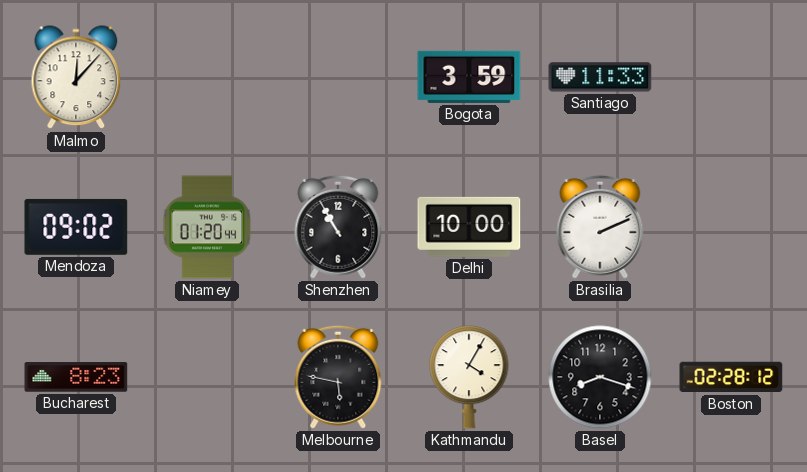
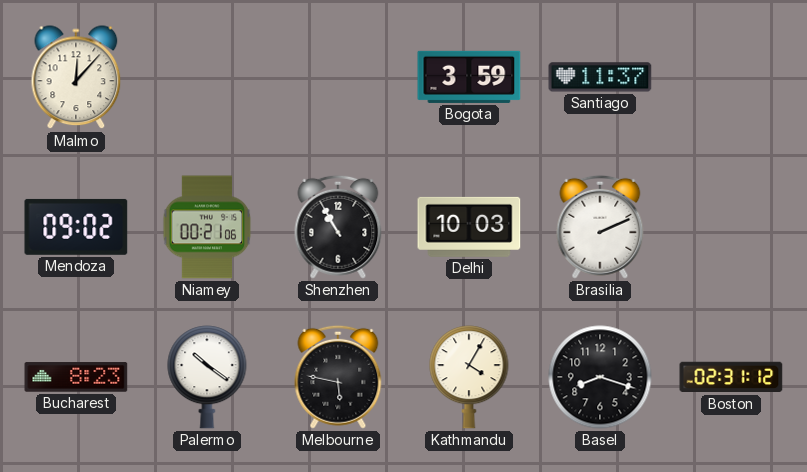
Santiago: 11:33 -> 11:37 (600, 77)
Niamey: 01:20 -> 00:21 (207, 227)
Delhi: 10:00 -> 10:03 (469, 227)
Palermo: none -> 10:21 (207, 377)
Boston: 02:28 -> 02:31 (731, 377)
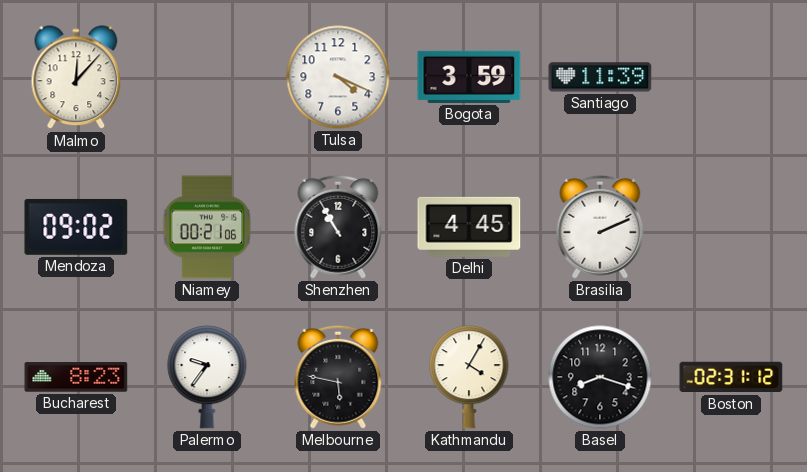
Tulsa: none -> 4:19 (338, 77)
Santiago: 11:37 -> 11:39 (600, 77)
Delhi: 10:03 -> 4:45 (469, 227)
Palermo: 10:21 -> 9:36 (207, 377)
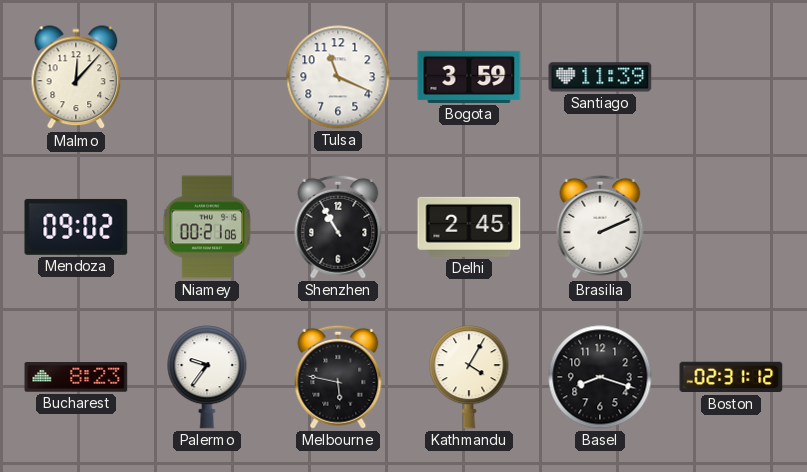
Tulsa: 4:19 -> 11:19 (338, 77)
Delhi: 4:45 -> 2:45 (469, 227)
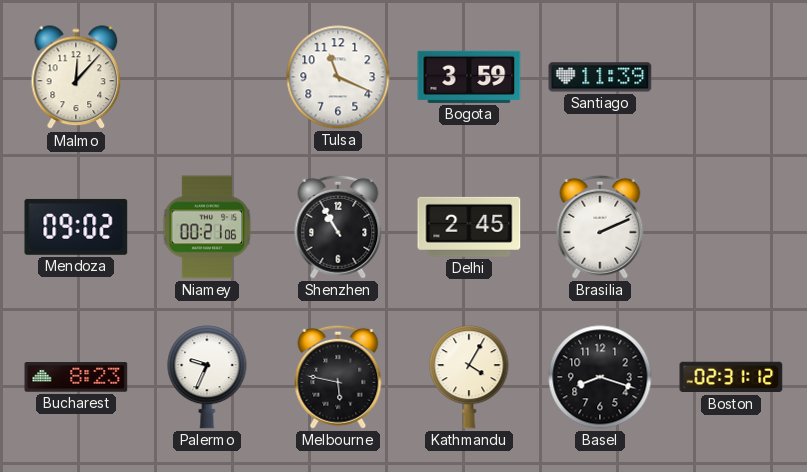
Palermo: 9:36 -> 9:34 (207, 377)
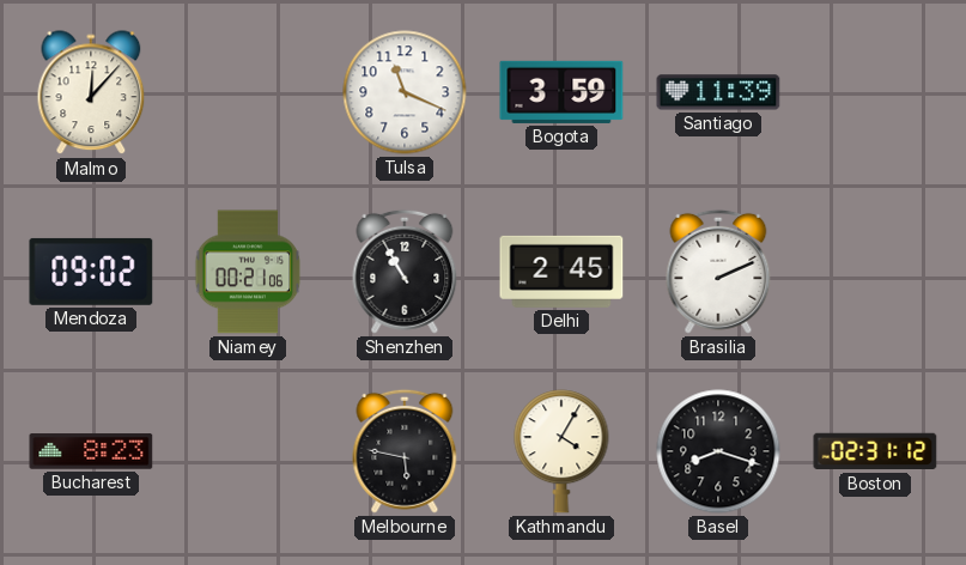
Palermo: 9:34 -> none (207, 377)
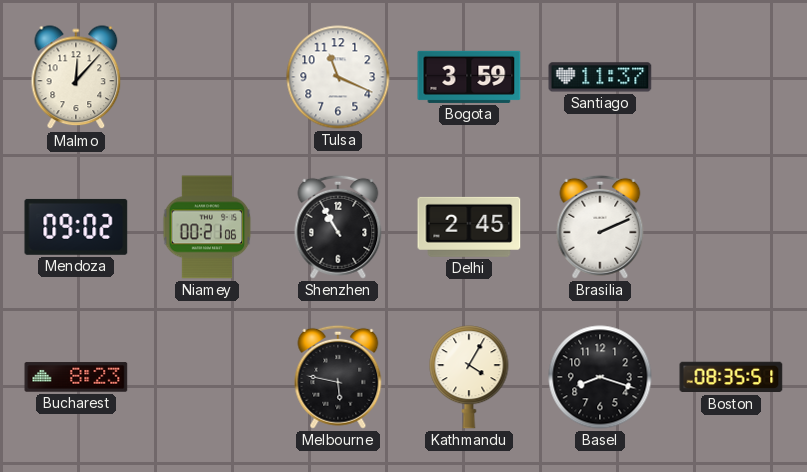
Santiago: 11:39 -> 11:37 (600, 77)
Boston: 02:31 -> 08:35 (731, 377)
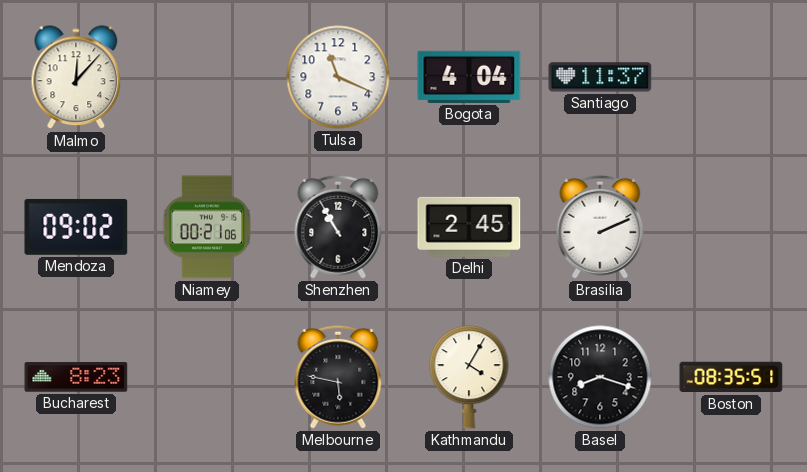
Bogota: 3:59 -> 4:04 (469, 77)
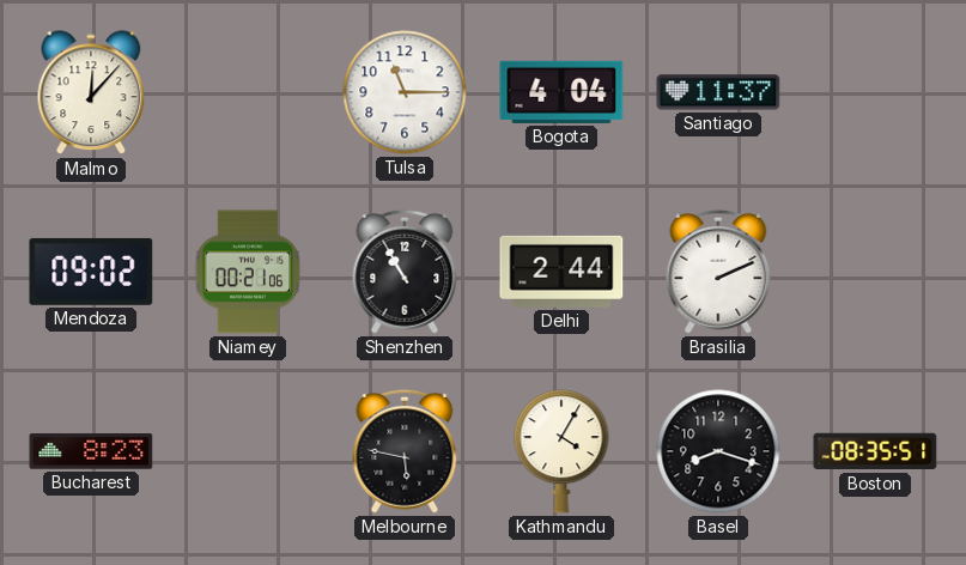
Tulsa: 11:19 -> 11:15 (405, 92)
Delhi: 2:45 -> 2:44 (561, 272)
